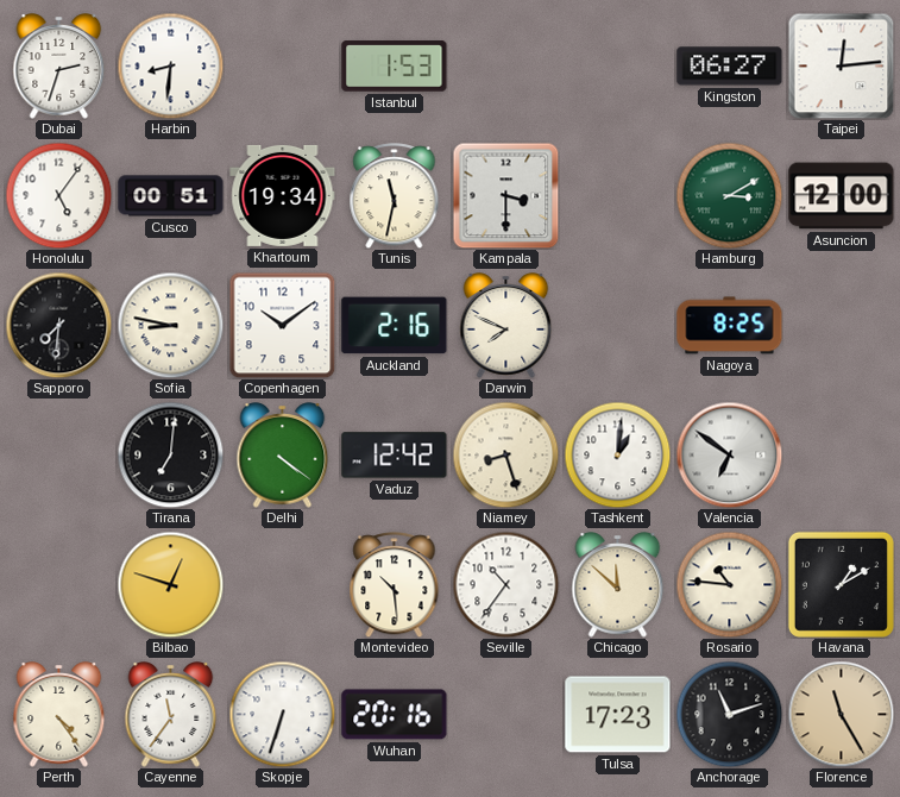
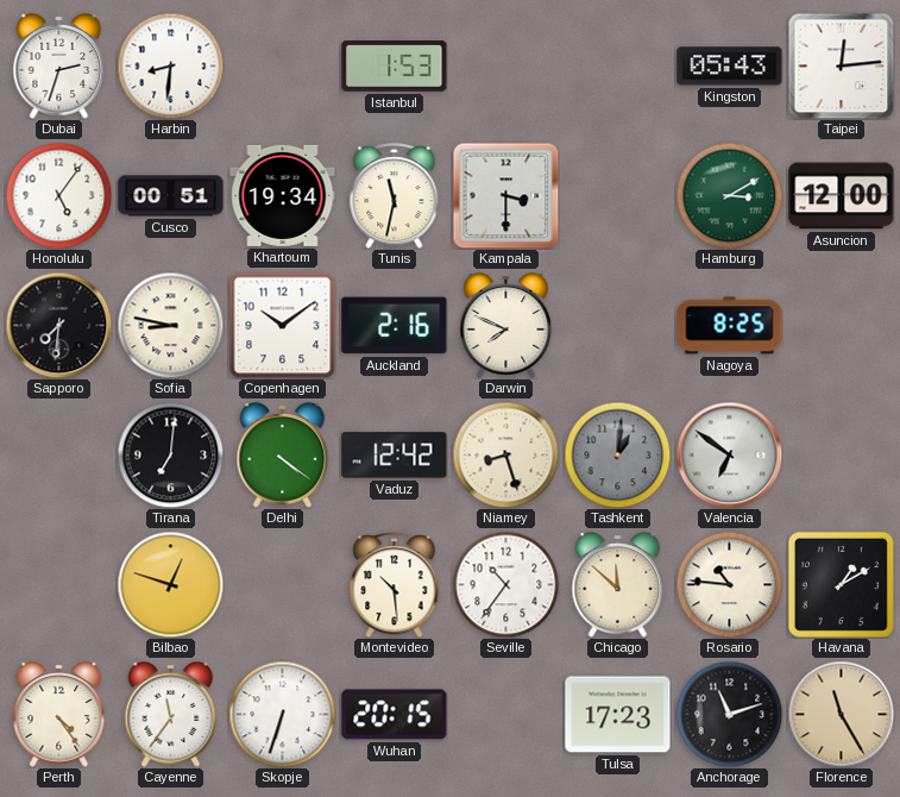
Kingston: 06:27 -> 05:43 (730, 67)
Tashkent dial: white -> grey (617, 454)
Wuhan: 20:16 -> 20:15 (395, 715)
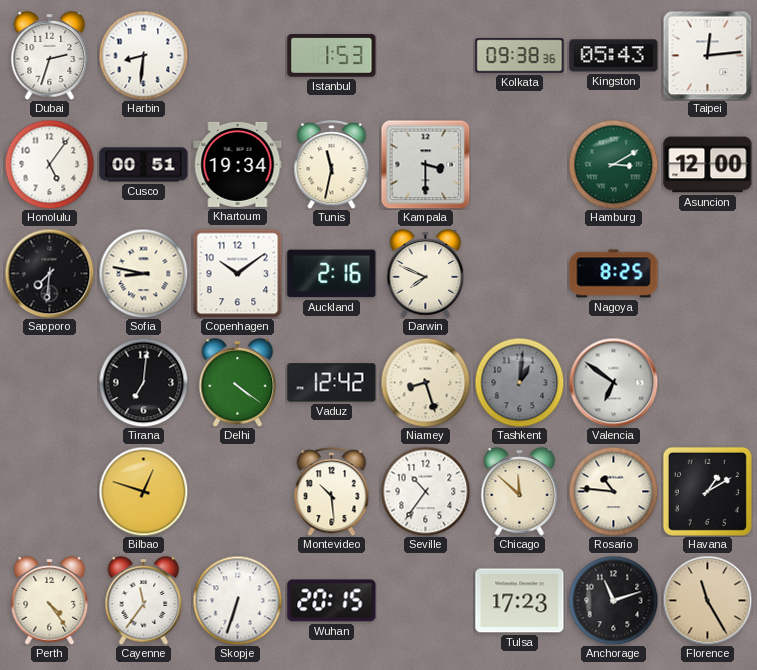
Kolkata: none -> 09:38 (520, 56)
